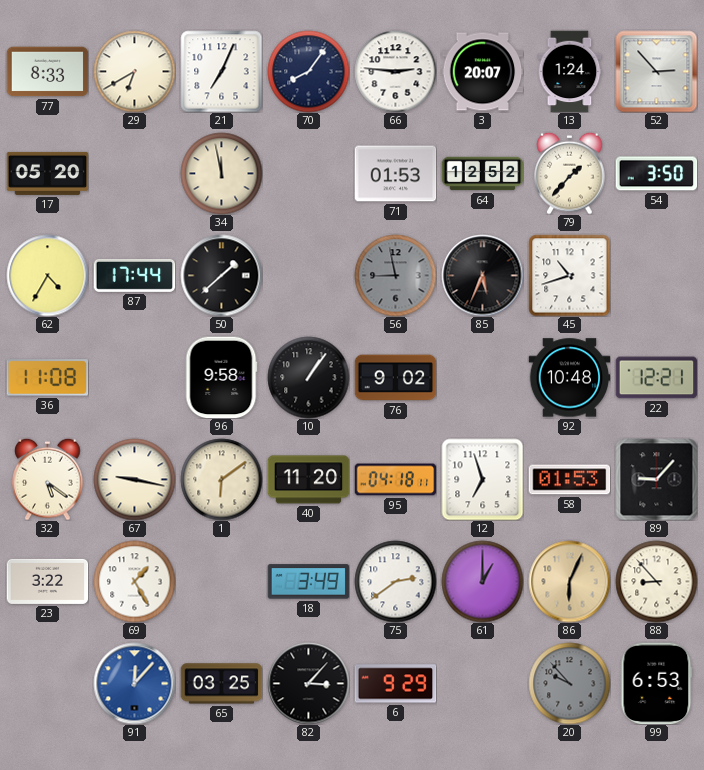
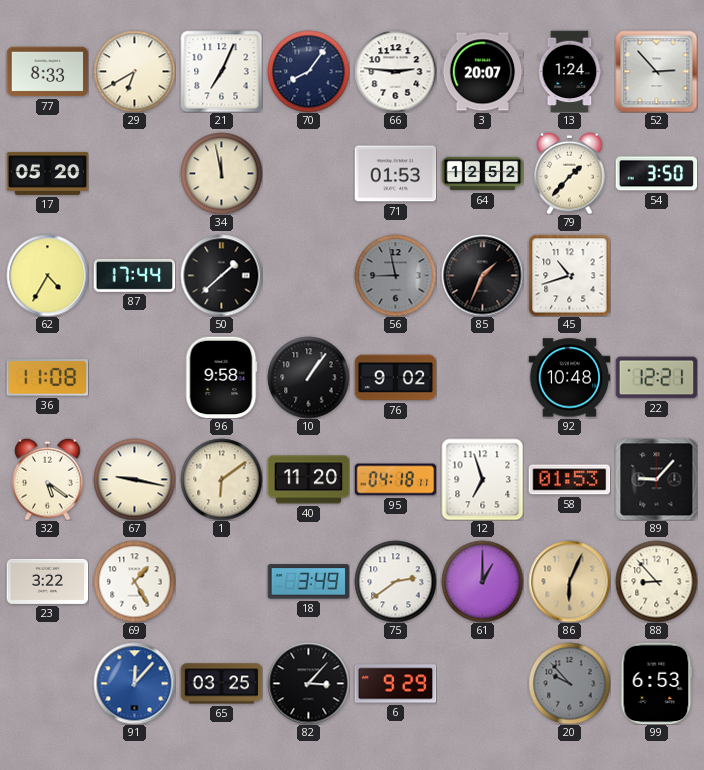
85: 5:34 -> 1:34 (482, 275)
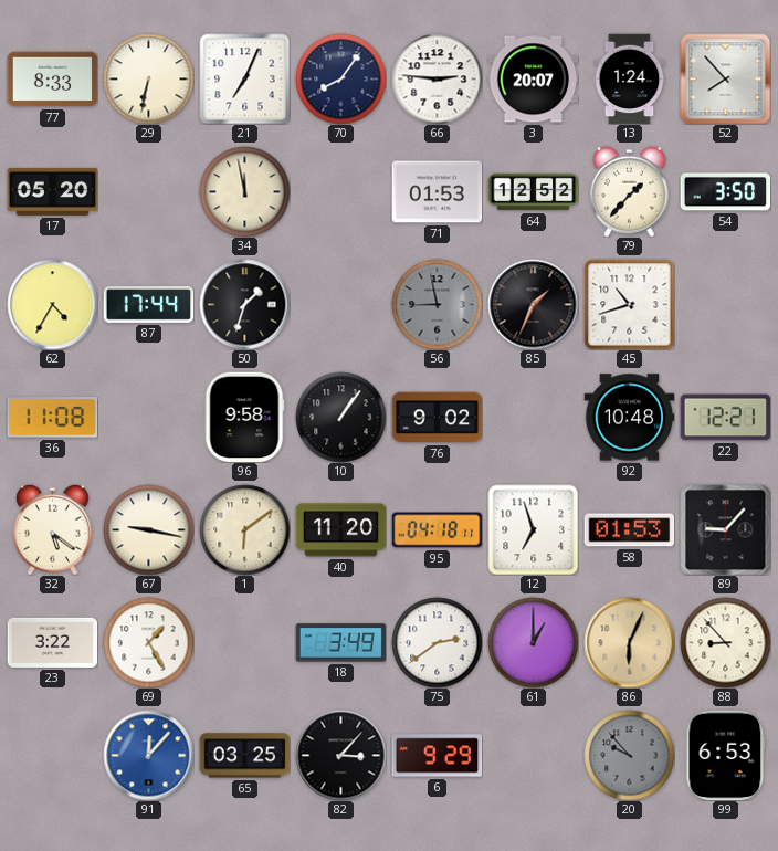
29: 6:40 -> 6:32 (148, 78)
52: 2:53 -> 7:53 (725, 78)
50: 1:38 -> 1:33 (244, 304)
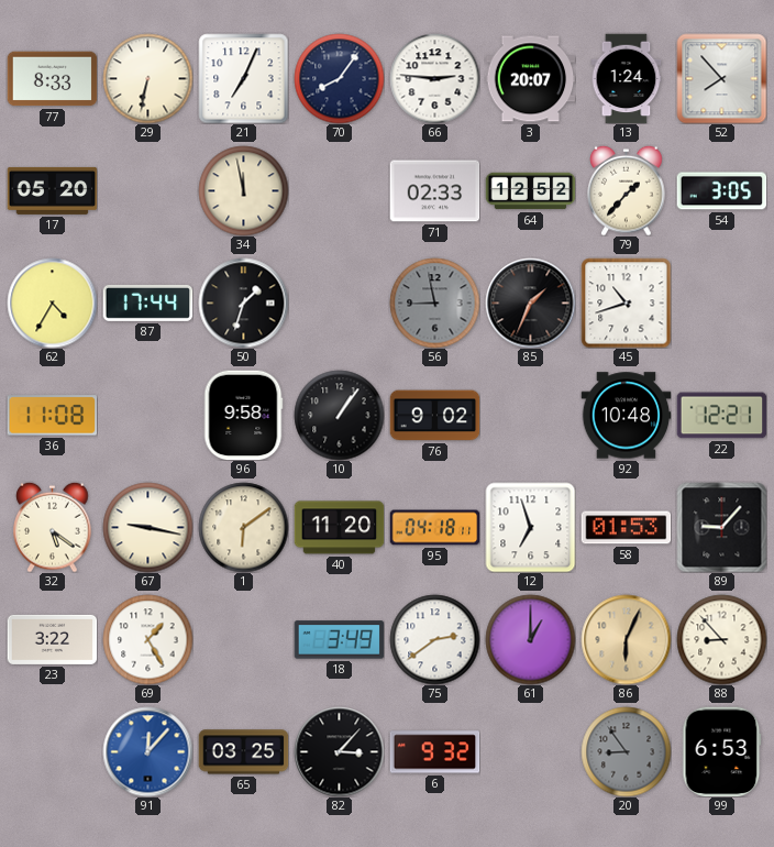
71: 01:53 -> 02:33 (434, 191)
54: 3:50 -> 3:05 (721, 191)
6: 9:29 -> 9:32 (434, 752)
20: 9:53 -> 8:54 (626, 751)
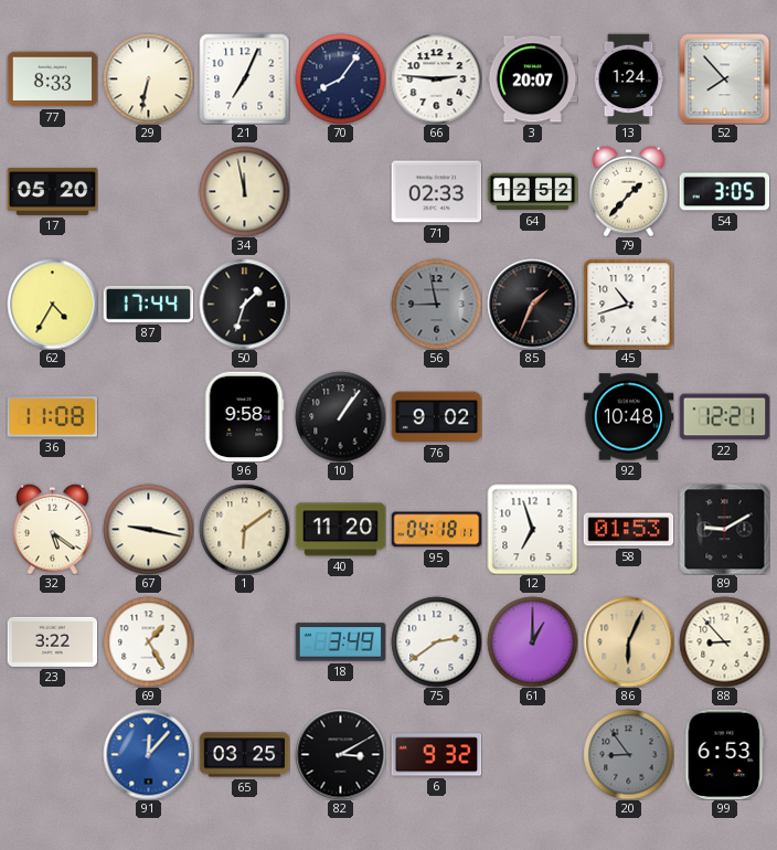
89: 9:07 -> 9:10 (724, 529)
82: 3:07 -> 3:10 (340, 754)
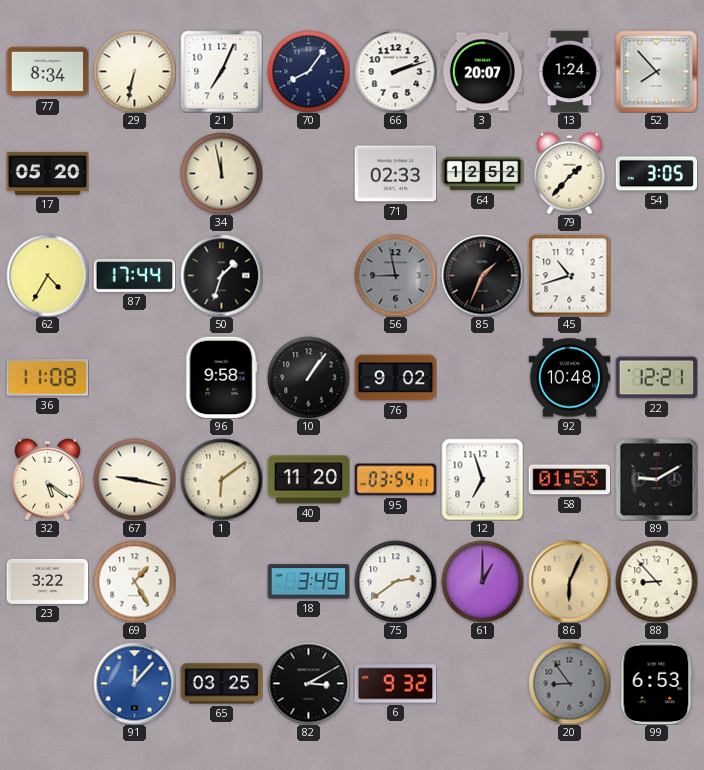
77: 8:33 -> 8:34 (47, 72)
66: 2:46 -> 2:12 (395, 71)
95: 04:18 -> 03:54 (395, 480)
